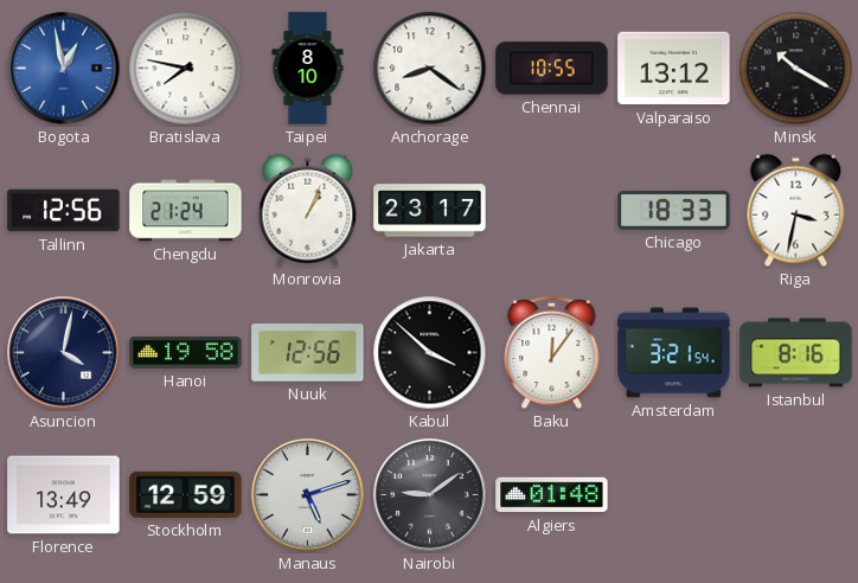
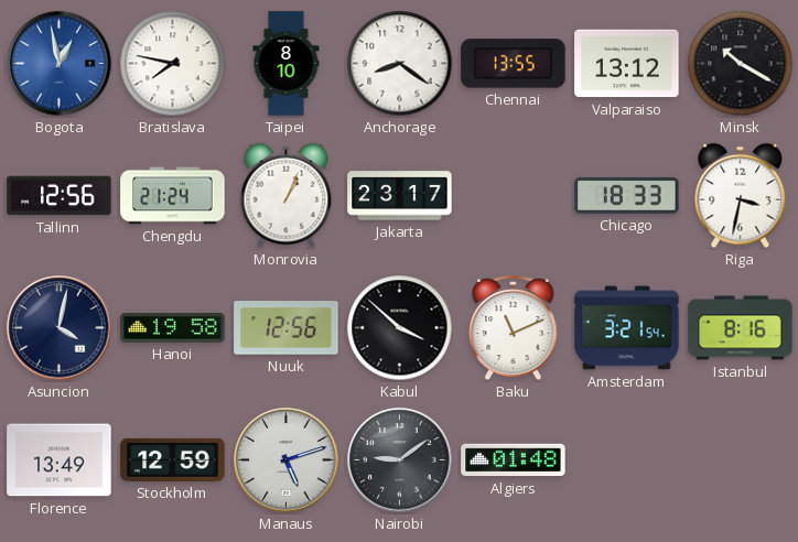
Chennai: 10:55 -> 13:55 (514, 64)
Baku: 12:06 -> 11:11 (514, 328)
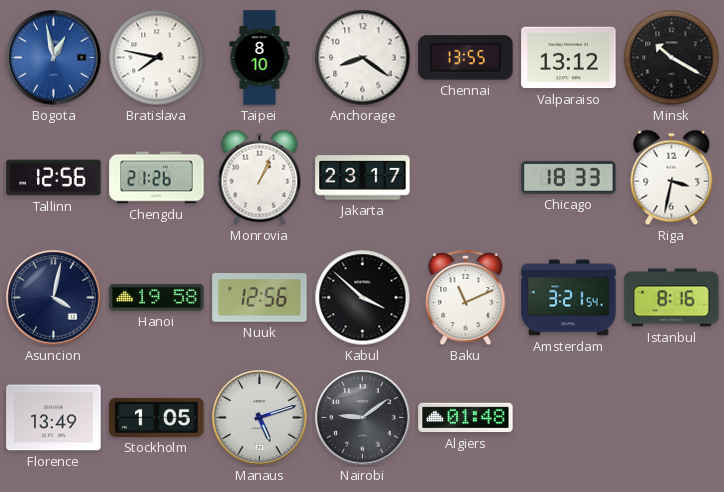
Chengdu: 21:24 -> 21:26 (157, 178)
Stockholm: 12:59 -> 1:05 (157, 417)
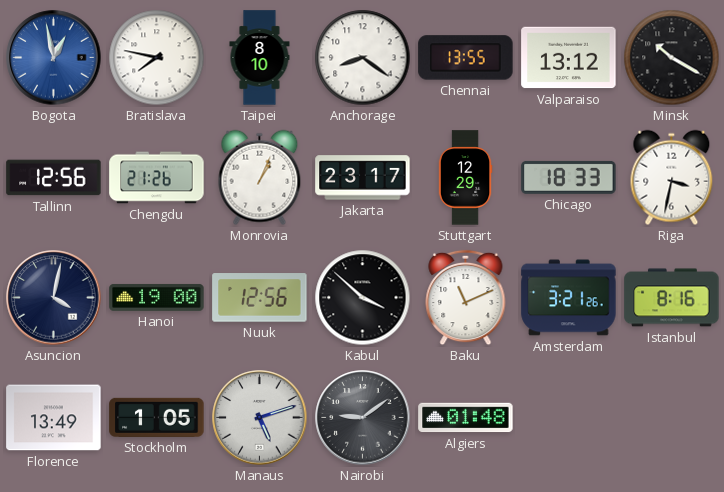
Stuttgart: none -> 12:29 (465, 178)
Hanoi: 19:58 -> 19:00 (157, 297)
Amsterdam: 3:21:54 -> 3:21:26 (569, 298)
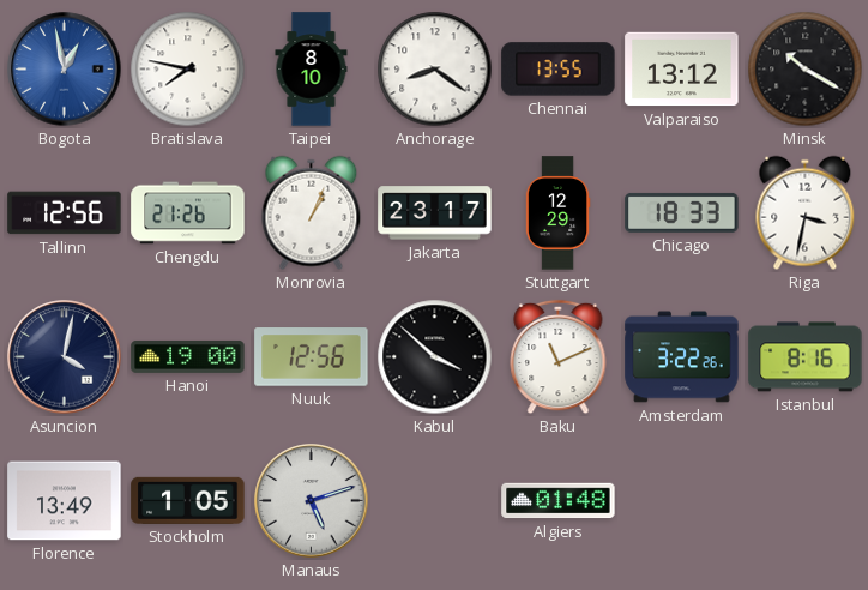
Amsterdam: 3:21 -> 3:22 (682, 357)
Nairobi: 9:09 -> none (363, 418)
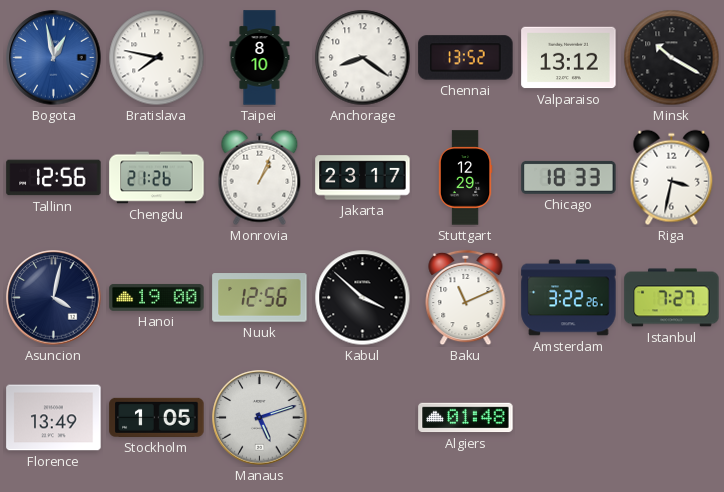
Chennai: 13:55 -> 13:52 (466, 58)
Istanbul: 8:16 -> 7:27 (672, 298)
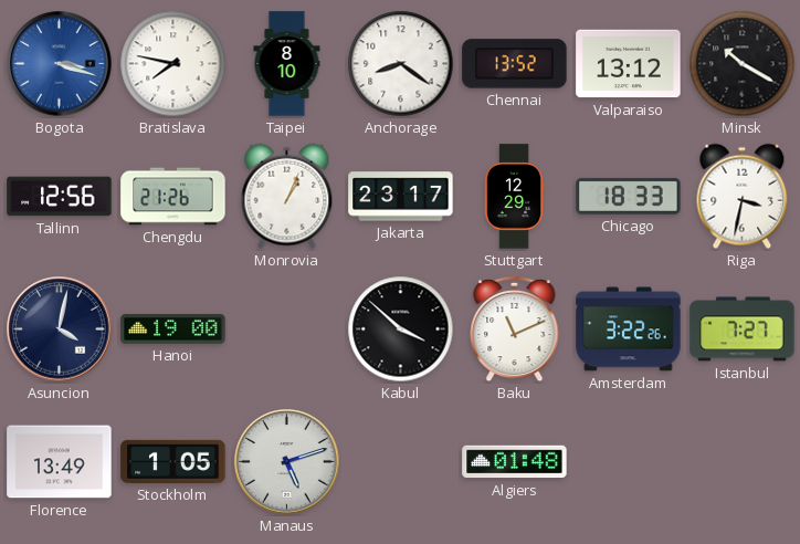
Bogota: 12:58 -> 3:18 (60, 64)
Nuuk: 12:56 -> none (260, 298)
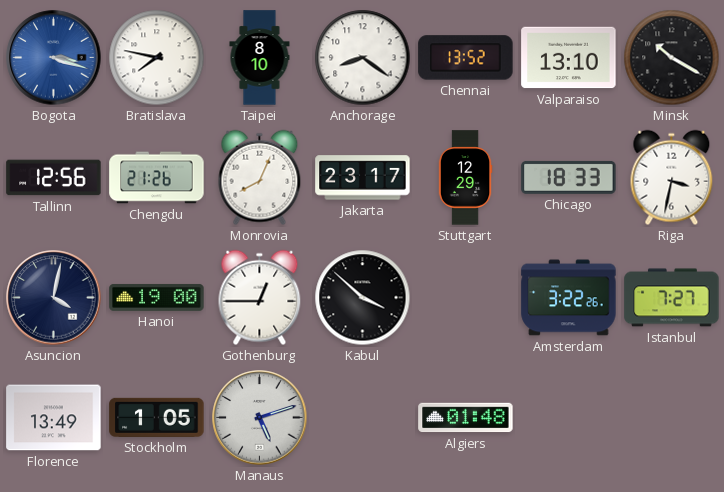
Valparaiso: 13:12 -> 13:10 (569, 58)
Monrovia: 1:04 -> 8:04 (260, 178)
Gothenburg: none -> 12:45 (260, 298)
Baku: 11:11 -> none (515, 329)
